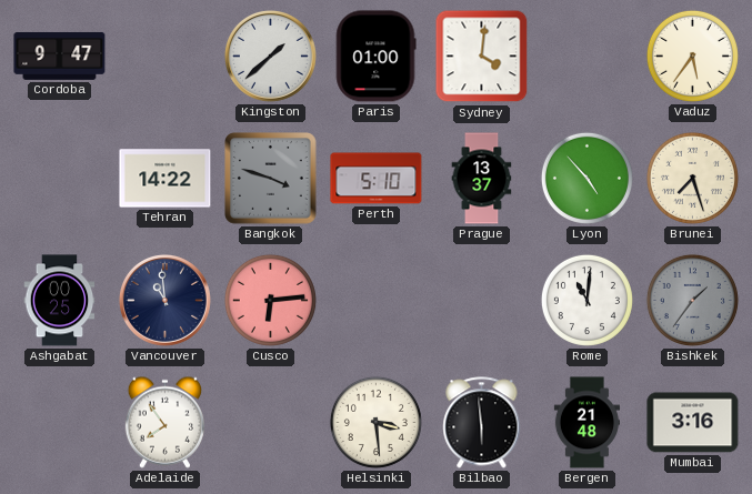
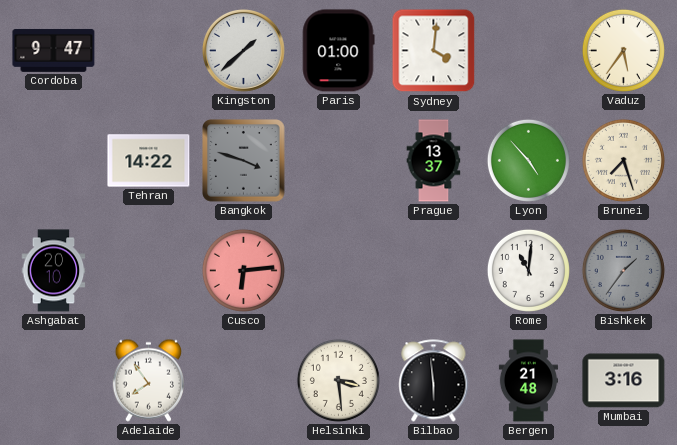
Perth: 5:10 -> none (377, 179)
Ashgabat: 00:25 -> 20:10 (54, 271)
Vancouver: 10:59 -> none (164, 300)
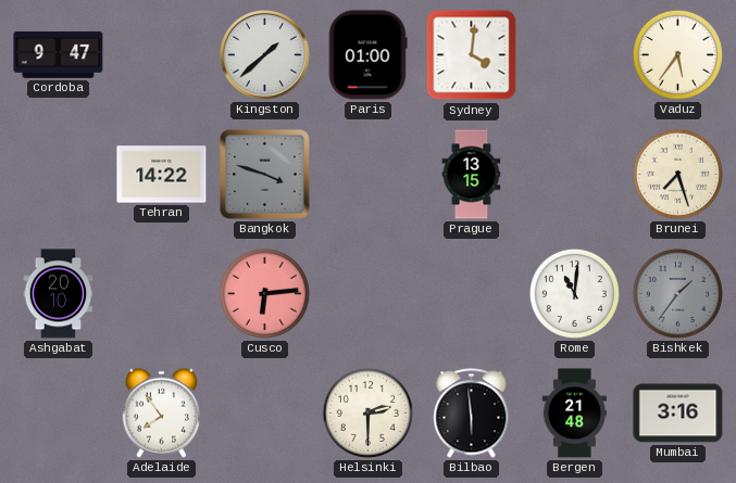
Prague: 13:37 -> 13:15 (472, 175)
Lyon: 4:53 -> none (528, 160)
Helsinki: 3:29 -> 2:30 (367, 412)
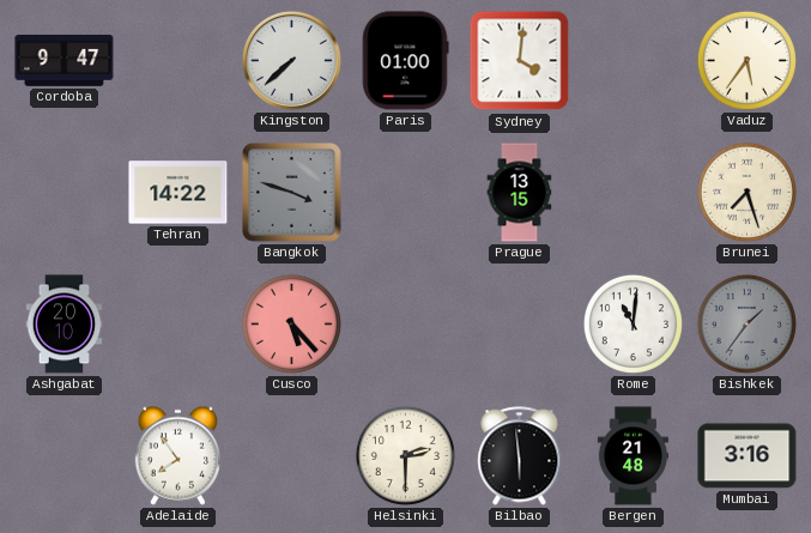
Kingston: 1:38 -> 7:38 (291, 60)
Cusco: 6:14 -> 5:23 (291, 323)
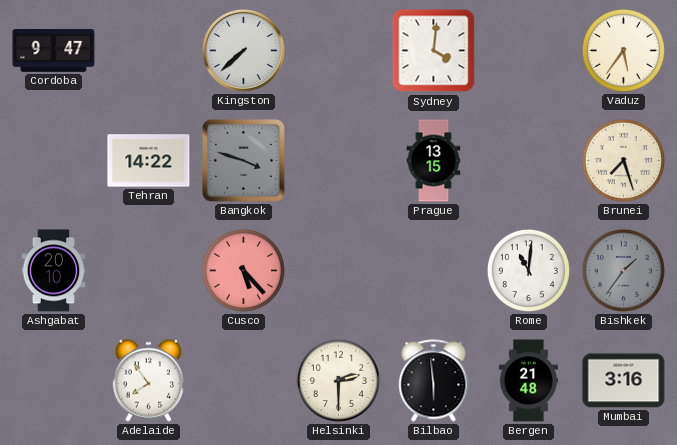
Paris: 01:00 -> none (405, 61)
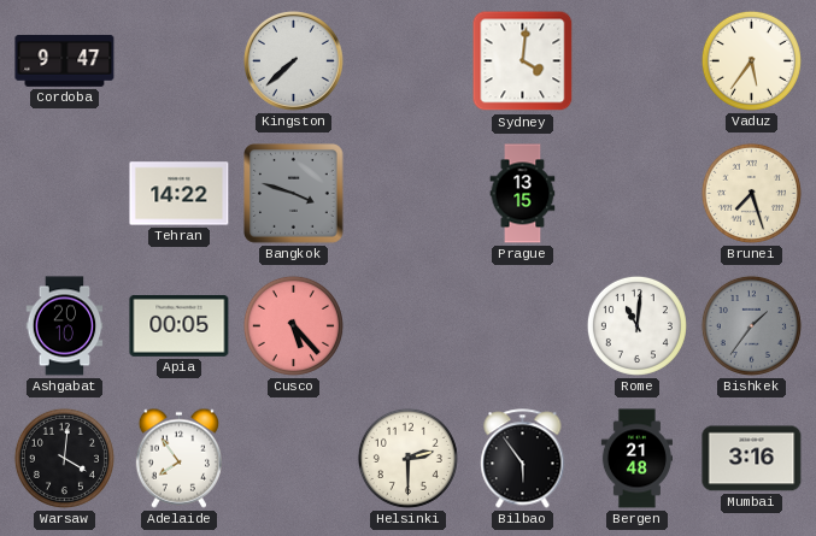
Apia: none -> 00:05 (180, 325)
Warsaw: none -> 4:01 (64, 458)
Bilbao: 5:59 -> 5:54 (523, 459)
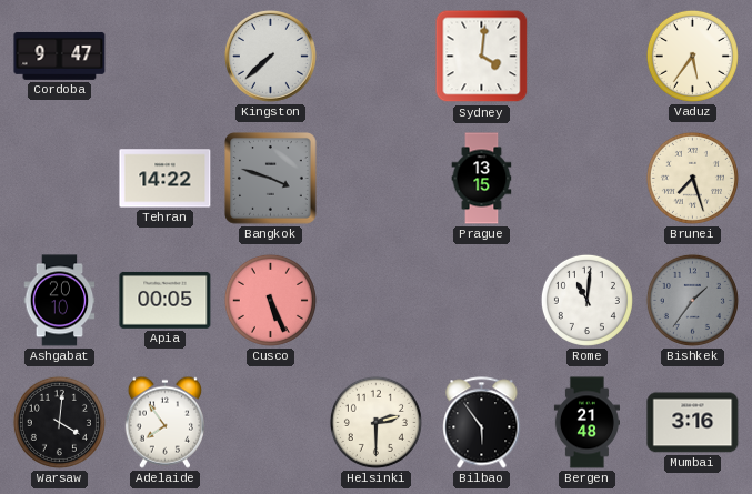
Cusco: 5:23 -> 5:26 (270, 300)
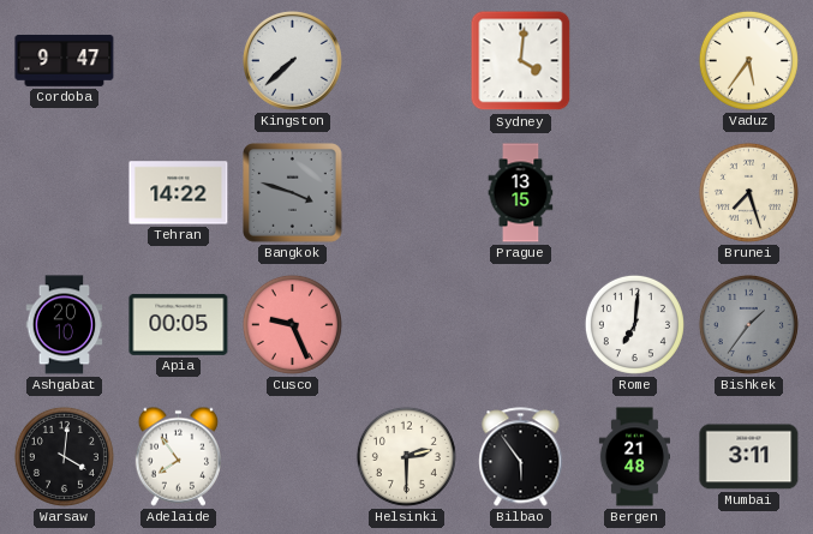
Cusco: 5:26 -> 9:26 (292, 324)
Rome: 11:01 -> 7:01 (634, 324)
Mumbai: 3:16 -> 3:11 (749, 457)
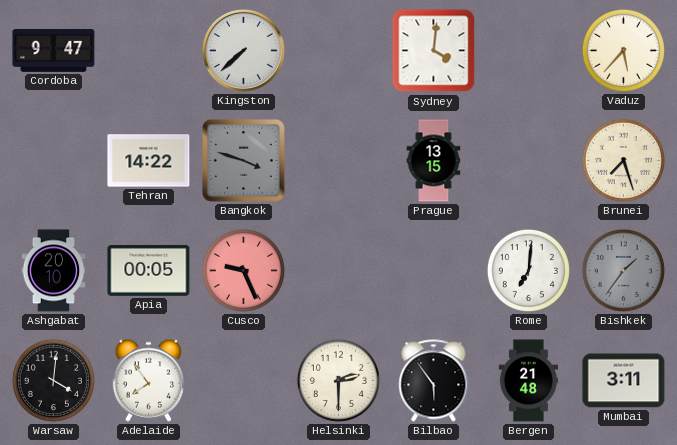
Vaduz: 5:36 -> 5:37 (623, 50)
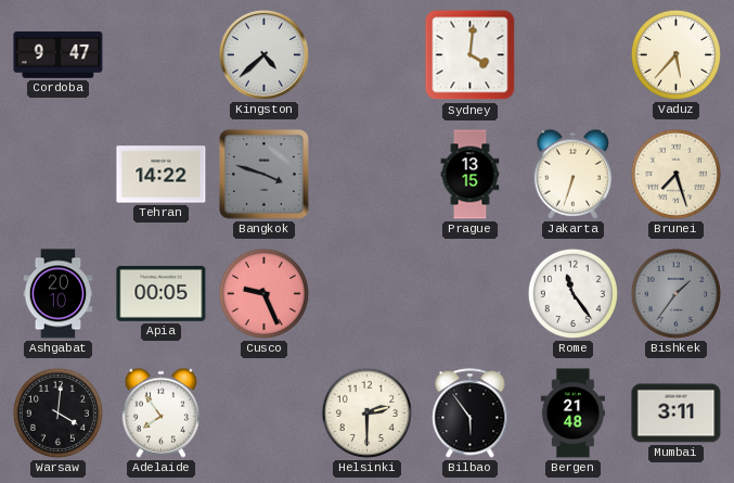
Kingston: 7:38 -> 4:38 (263, 54)
Jakarta: none -> 6:33 (572, 174)
Rome: 7:01 -> 11:24 (572, 293)
